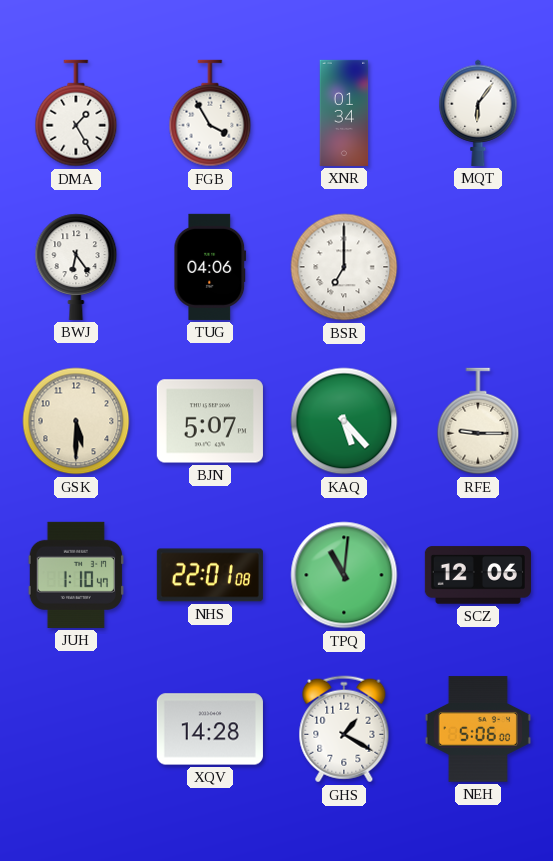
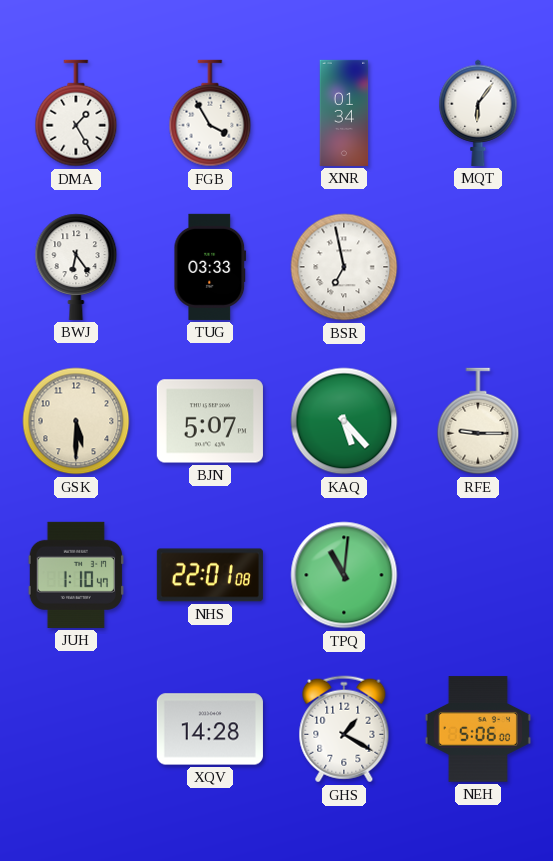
TUG: 04:06 -> 03:33 (210, 267)
BSR: 7:00 -> 6:58 (344, 267)
SCZ: 12:06 -> none (478, 575)
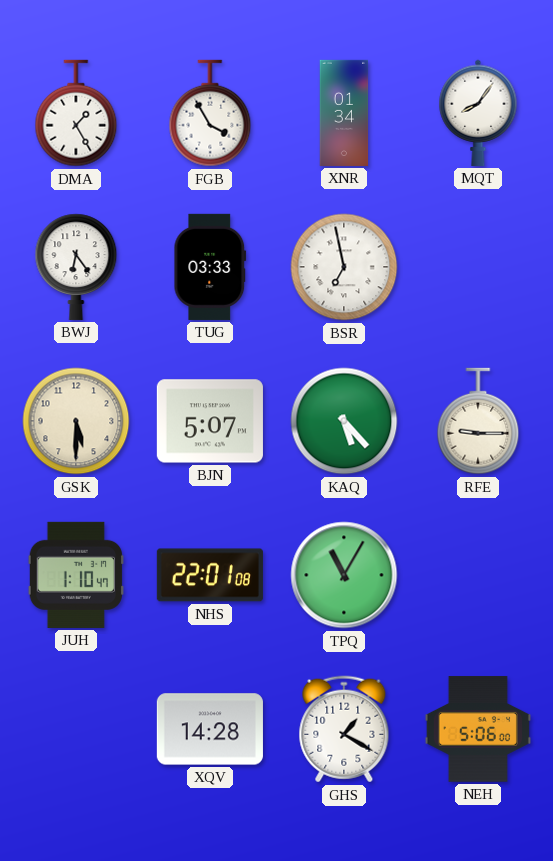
MQT: 6:06 -> 8:06 (478, 113)
TPQ: 11:01 -> 11:05 (344, 575)
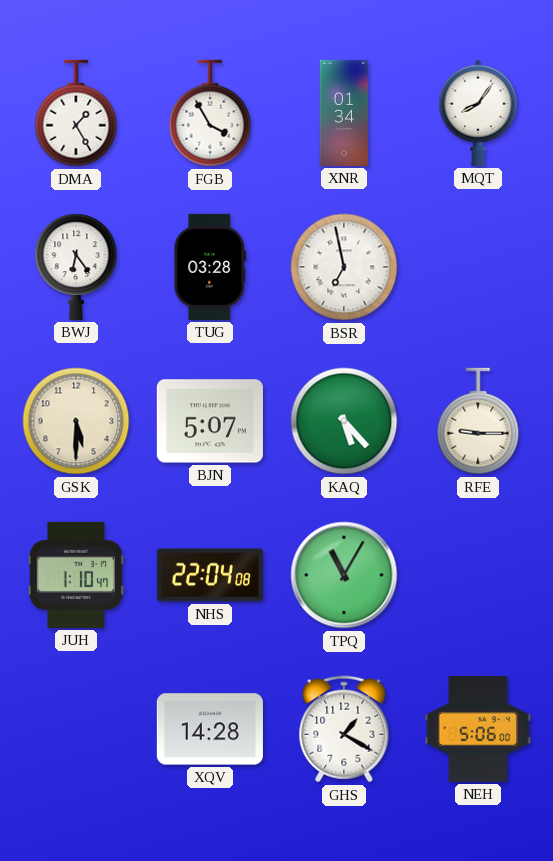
TUG: 03:33 -> 03:28 (210, 267)
NHS: 22:01 -> 22:04 (210, 575)
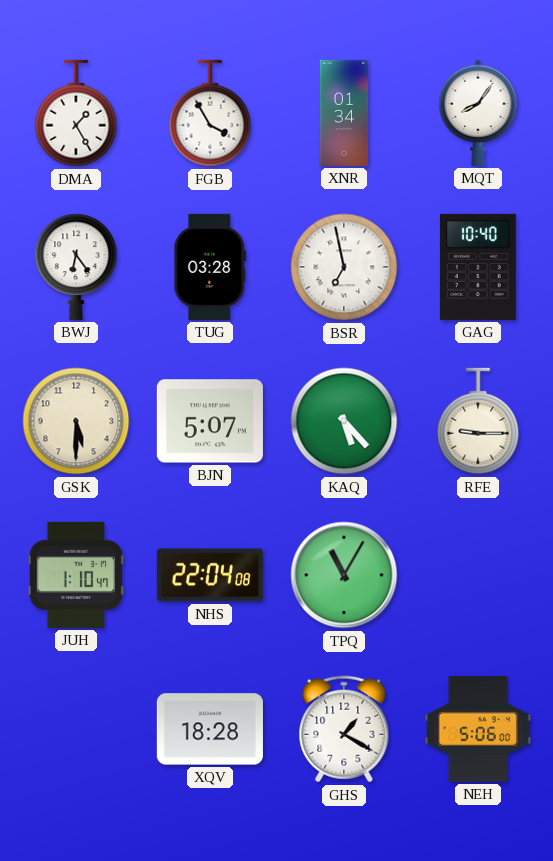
GAG: none -> 10:40 (478, 267)
XQV: 14:28 -> 18:28 (210, 729)
